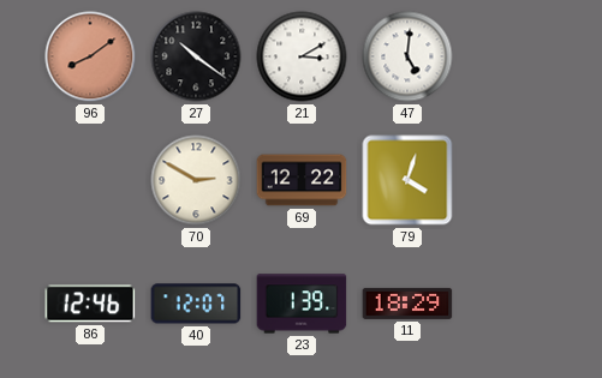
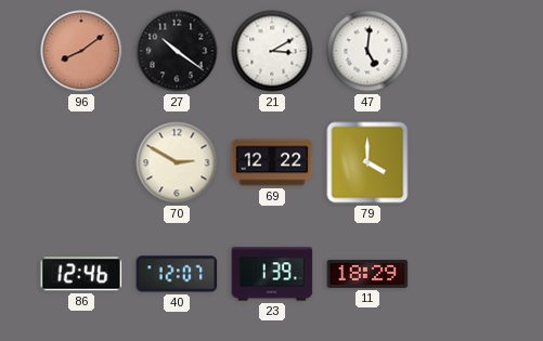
79: 4:03 -> 4:00 (367, 162)
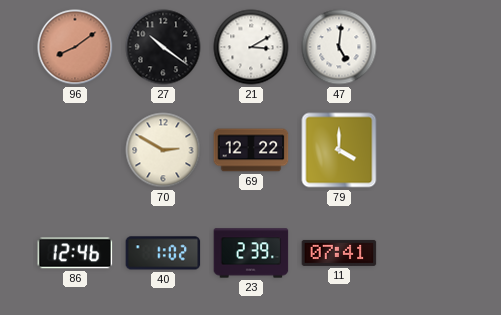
40: 12:07 -> 1:02 (163, 253)
23: 1:39 -> 2:39 (251, 253)
11: 18:29 -> 07:41 (339, 253)
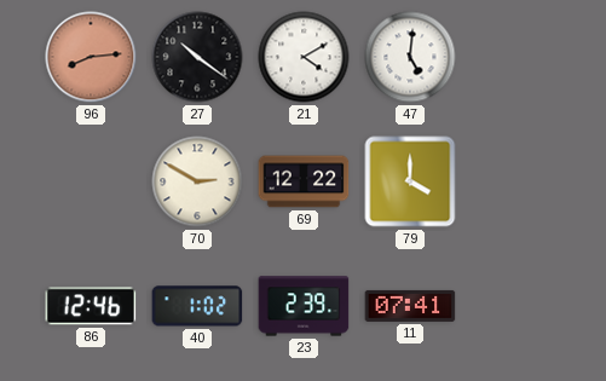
96: 8:09 -> 8:14 (91, 57)
21: 3:10 -> 4:10 (304, 57)
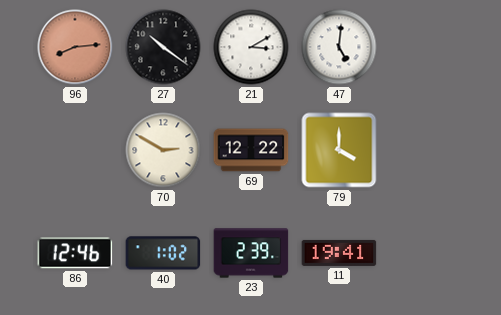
21: 4:10 -> 3:10 (251, 47)
11: 07:41 -> 19:41 (339, 253)
